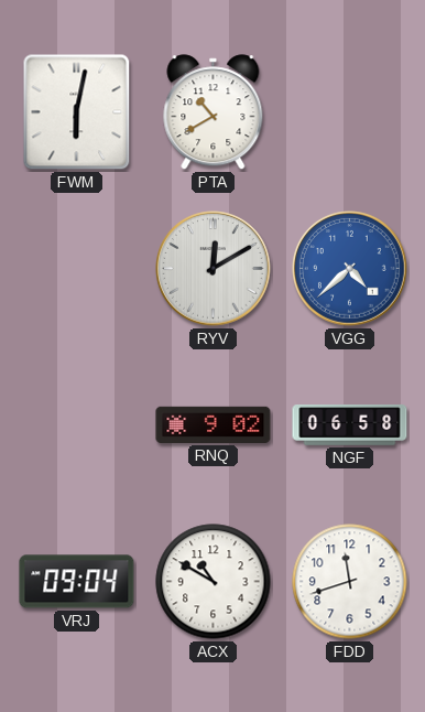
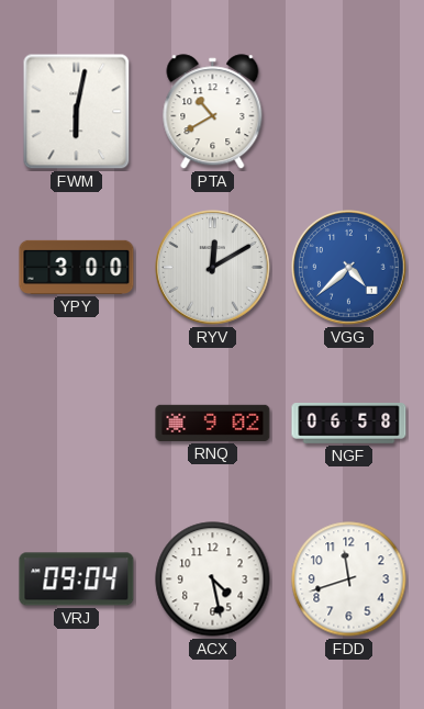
YPY: none -> 3:00 (77, 267)
ACX: 10:50 -> 4:28 (213, 579)
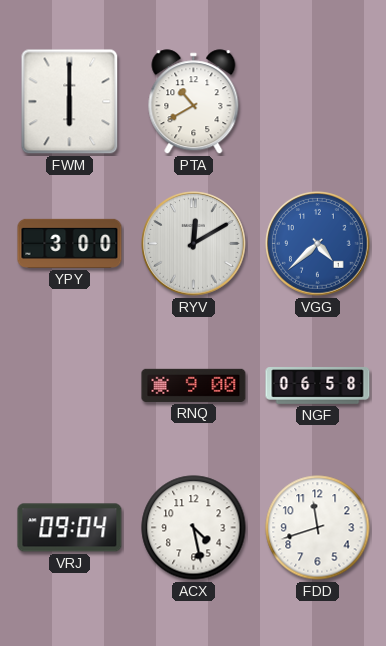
FWM: 6:02 -> 6:00 (70, 102)
RNQ: 9:02 -> 9:00 (194, 385)
